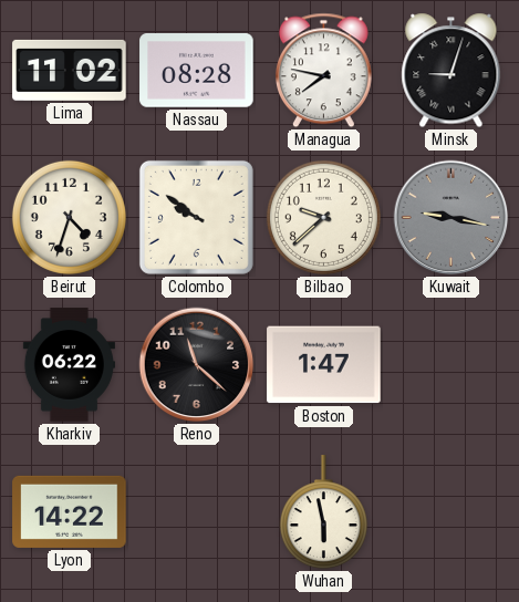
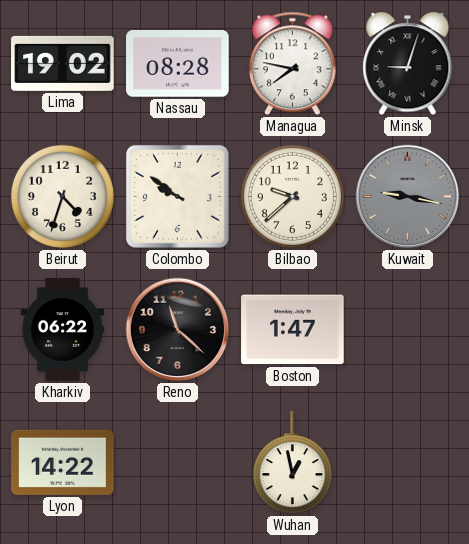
Lima: 11:02 -> 19:02 (63, 63)
Wuhan: 5:58 -> 12:58 (292, 463)
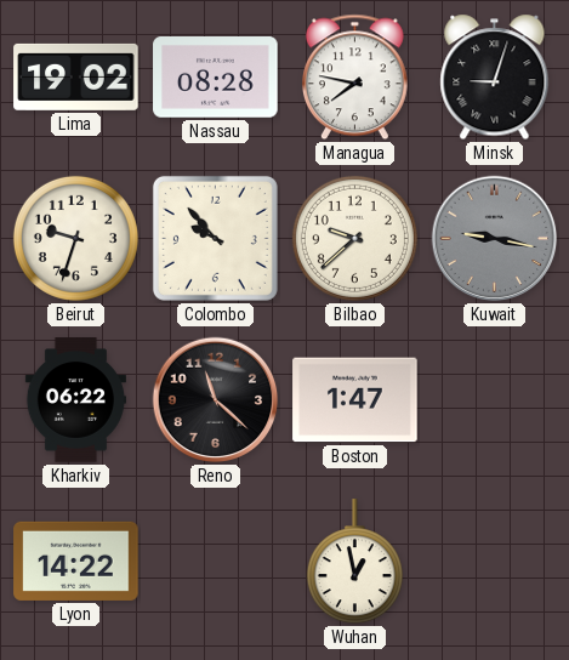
Beirut: 4:33 -> 9:33 (75, 238)
Colombo: 9:51 -> 9:53 (215, 238)
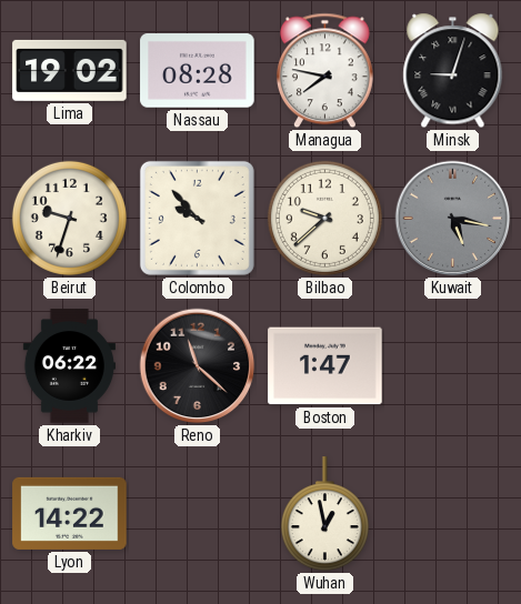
Kuwait: 9:17 -> 5:17 (453, 219)
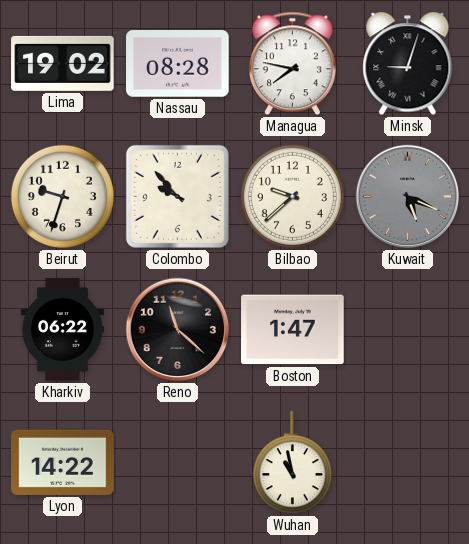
Kuwait: 5:17 -> 5:19 (408, 197)
Wuhan: 12:58 -> 10:58 (292, 463)
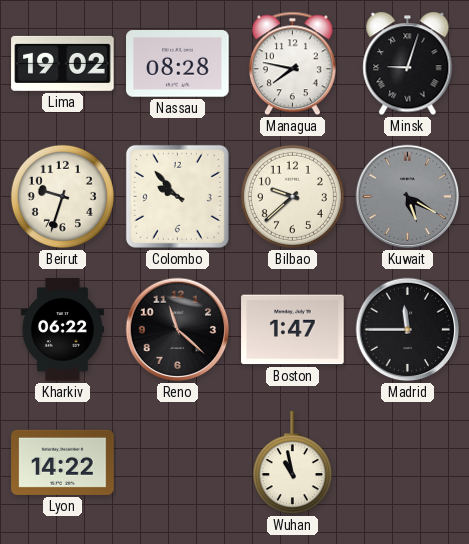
Kuwait: 5:19 -> 5:20 (408, 197)
Madrid: none -> 11:45 (408, 330)
